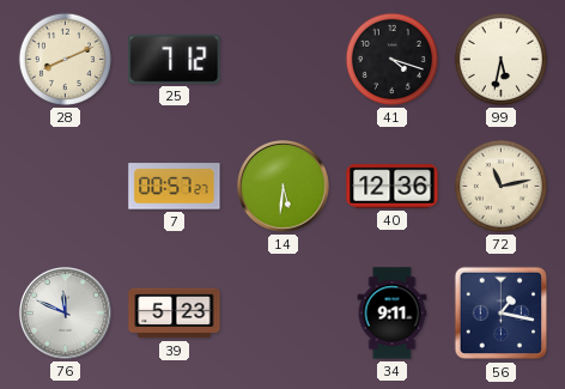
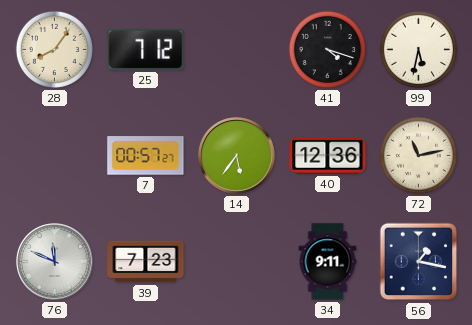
28: 8:11 -> 8:06 (54, 49)
14: 5:31 -> 5:36 (237, 156)
39: 5:23 -> 7:23 (146, 262)
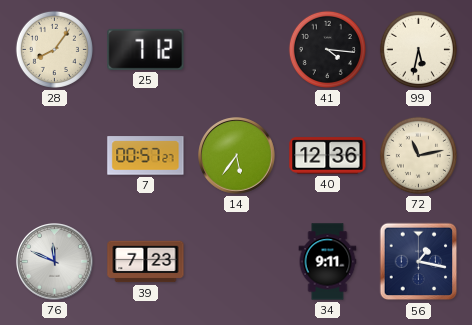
41: 4:18 -> 4:16 (327, 49)
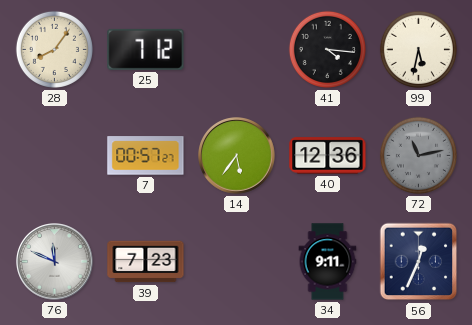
72 dial: cream -> grey (418, 155)
56: 1:17 -> 12:34 (419, 262)
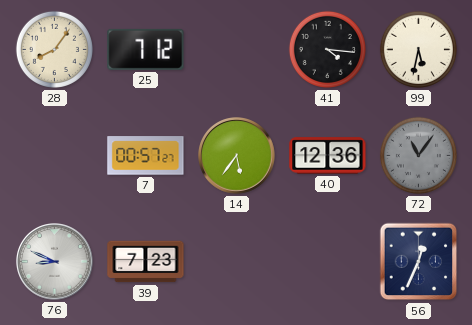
72: 11:13 -> 11:06 (418, 155)
76: 11:49 -> 8:49 (55, 262)
34: 9:11 -> none (328, 262)
